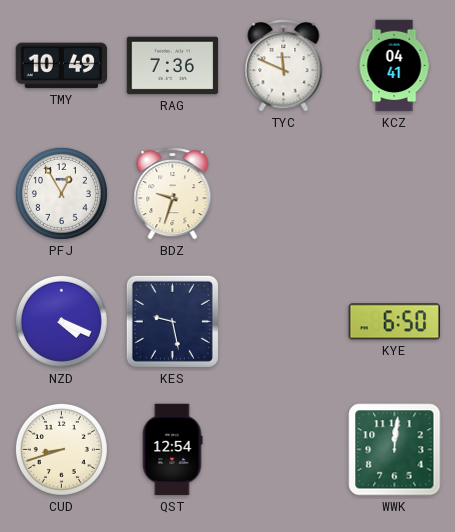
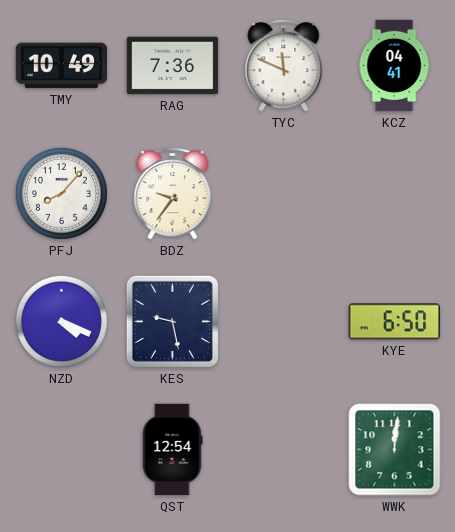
PFJ: 12:55 -> 8:07 (61, 193)
BDZ: 9:33 -> 9:36 (173, 194)
CUD: 8:42 -> none (61, 449)
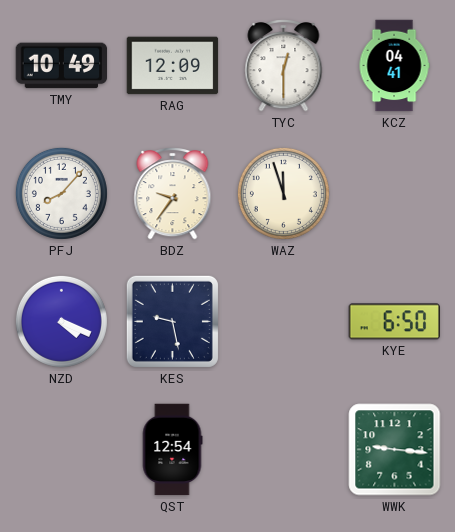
RAG: 7:36 -> 12:09 (173, 66)
TYC: 11:49 -> 12:30 (284, 66)
WAZ: none -> 11:57 (283, 193)
WWK: 12:01 -> 9:16 (395, 450)
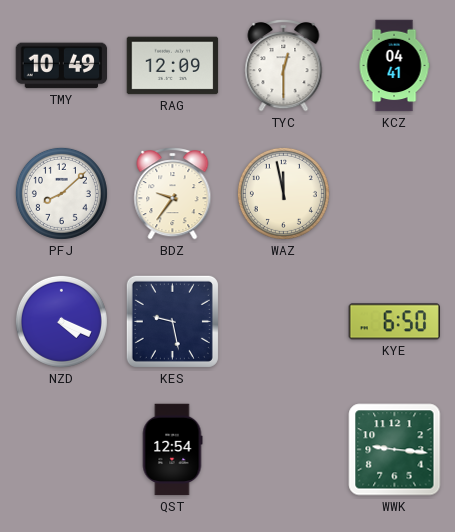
PFJ: 8:07 -> 8:08 (61, 193)
WAZ: 11:57 -> 11:58 (283, 193)
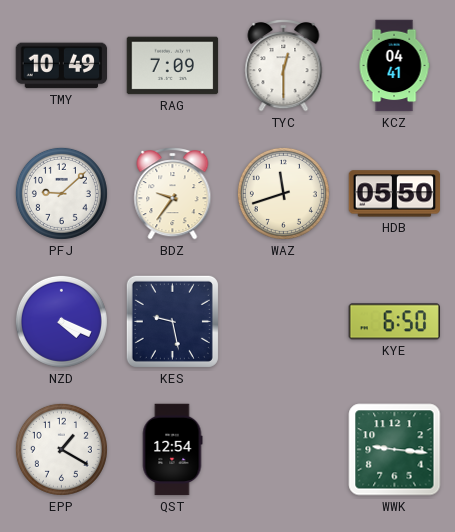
RAG: 12:09 -> 7:09 (173, 66)
PFJ: 8:08 -> 9:08 (61, 193)
WAZ: 11:58 -> 11:42 (283, 193)
HDB: none -> 05:50 (395, 194)
EPP: none -> 1:20 (61, 449)
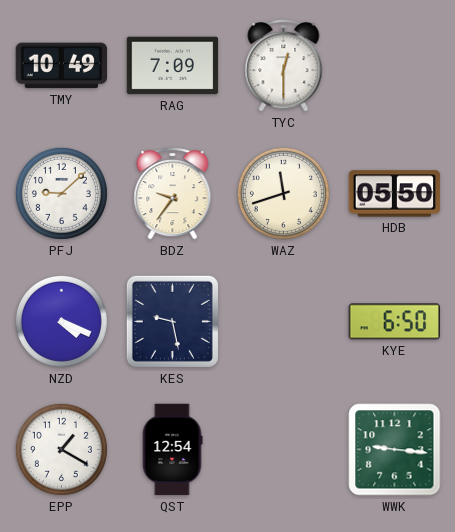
KCZ: 04:41 -> none (394, 66)
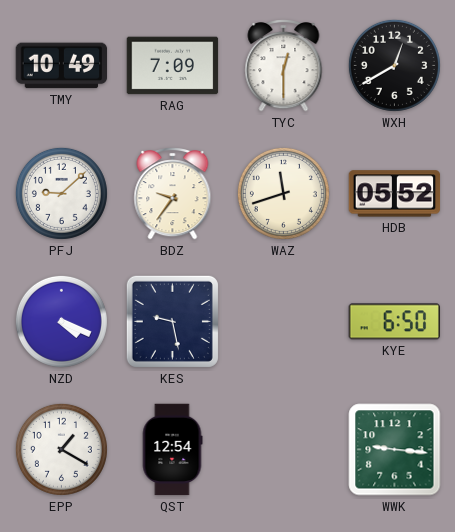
WXH: none -> 12:40 (394, 65)
HDB: 05:50 -> 05:52 (395, 194)
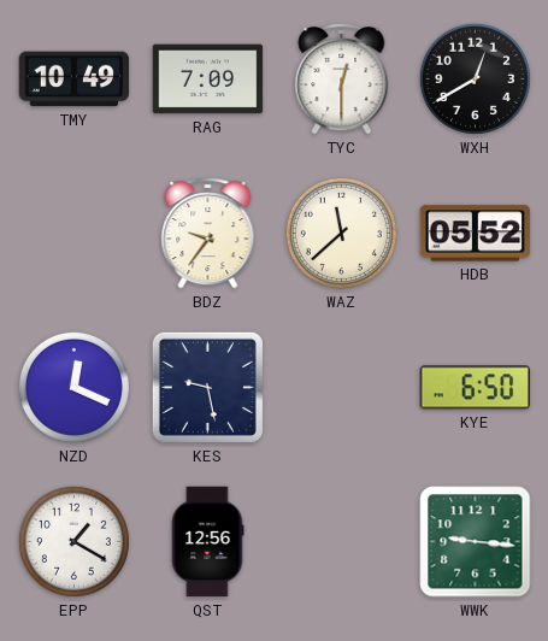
PFJ: 9:08 -> none (61, 193)
WAZ: 11:42 -> 11:38 (341, 233)
NZD: 4:19 -> 12:19 (73, 387)
QST: 12:54 -> 12:56 (207, 542)
